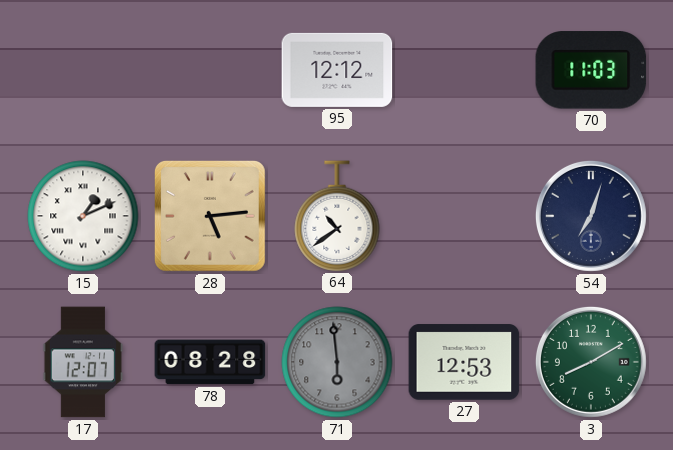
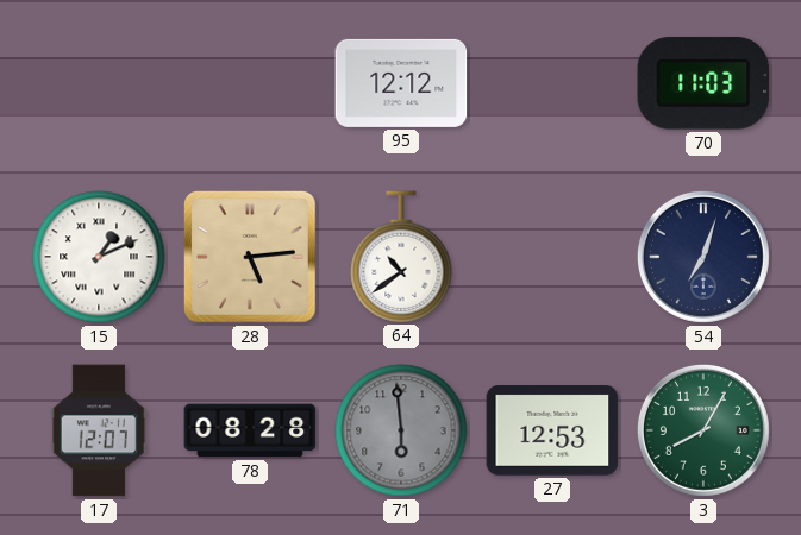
3: 8:10 -> 8:05 (703, 430)
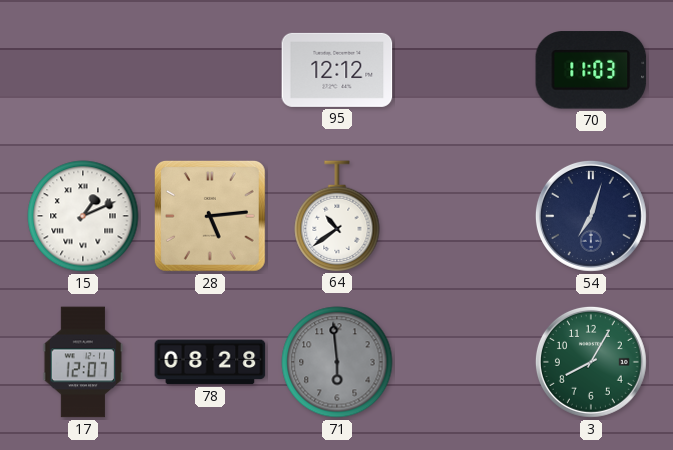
27: 12:53 -> none (552, 430)
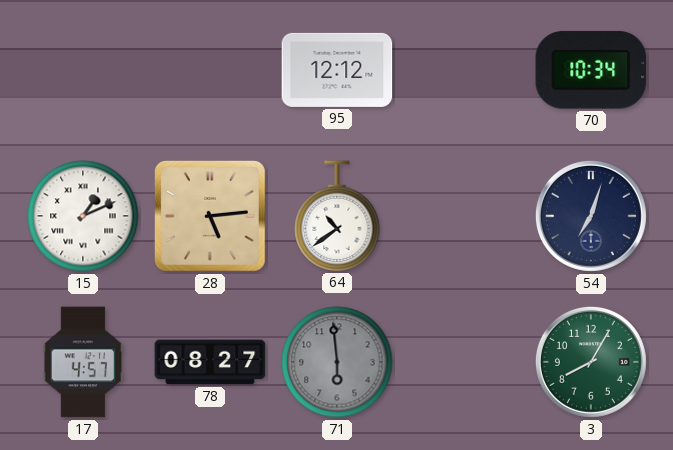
70: 11:03 -> 10:34 (591, 70)
17: 12:07 -> 4:57 (83, 362)
78: 08:28 -> 08:27 (210, 362)
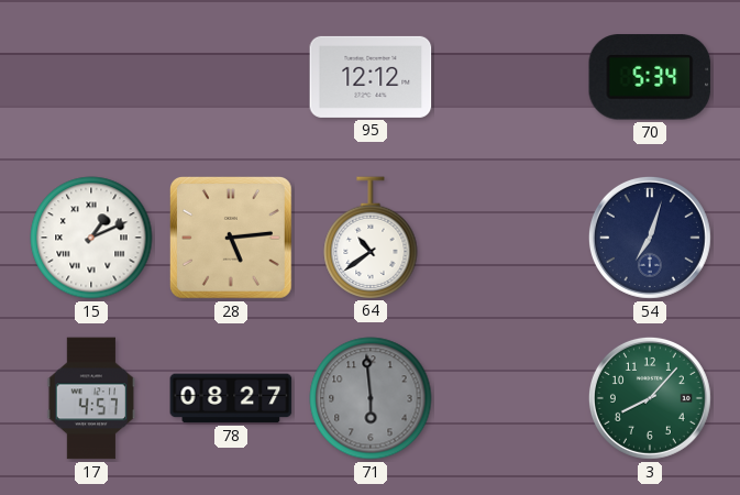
70: 10:34 -> 5:34 (650, 77)
3: 8:05 -> 8:07 (650, 398)
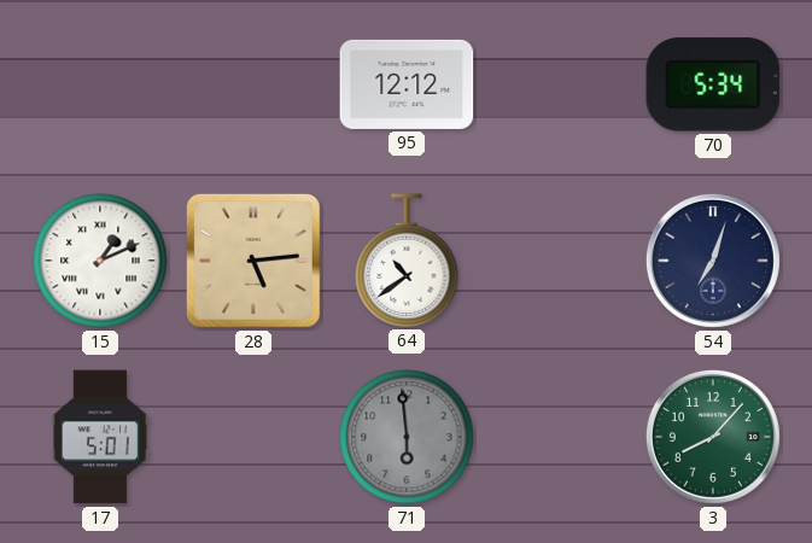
17: 4:57 -> 5:01 (100, 437)
78: 08:27 -> none (231, 398)
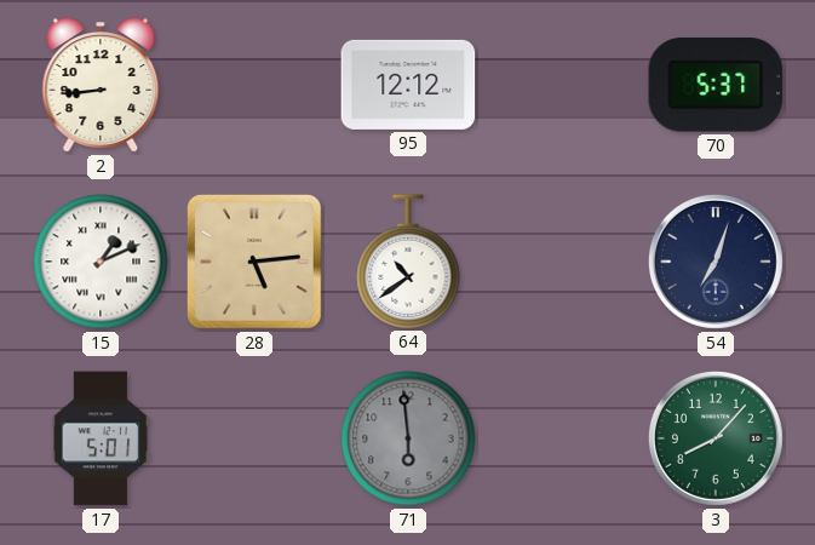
2: none -> 8:44 (101, 85)
70: 5:34 -> 5:37 (716, 85)
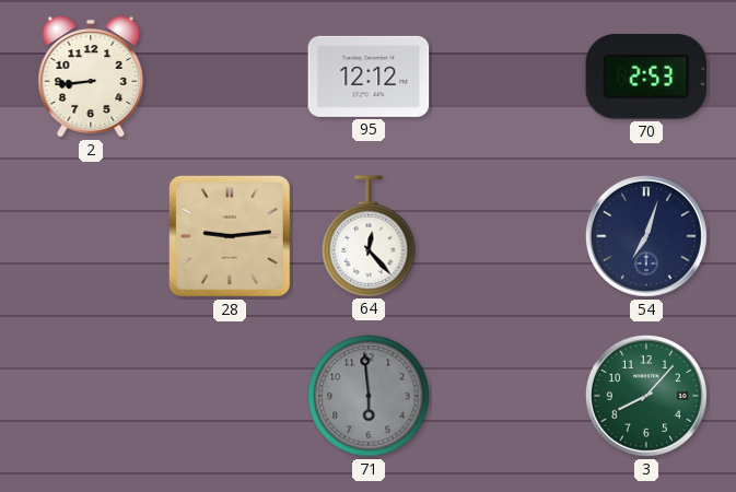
70: 5:37 -> 2:53 (646, 77)
15: 1:11 -> none (101, 262)
28: 5:14 -> 9:14 (230, 236)
64: 10:39 -> 12:23 (369, 236)
17: 5:01 -> none (101, 438)
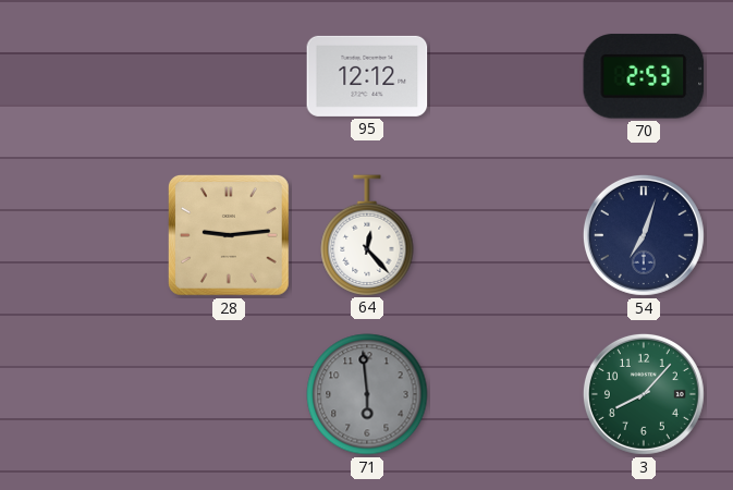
2: 8:44 -> none (91, 77)
